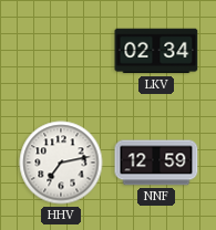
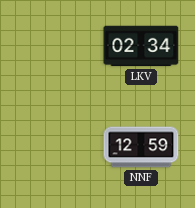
HHV: 7:13 -> none (61, 163)
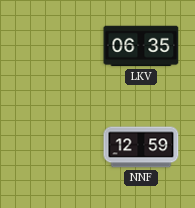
LKV: 02:34 -> 06:35 (141, 46)
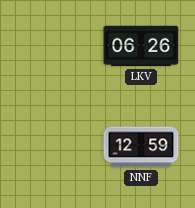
LKV: 06:35 -> 06:26 (141, 46)
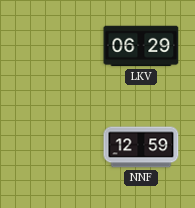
LKV: 06:26 -> 06:29 (141, 46)
